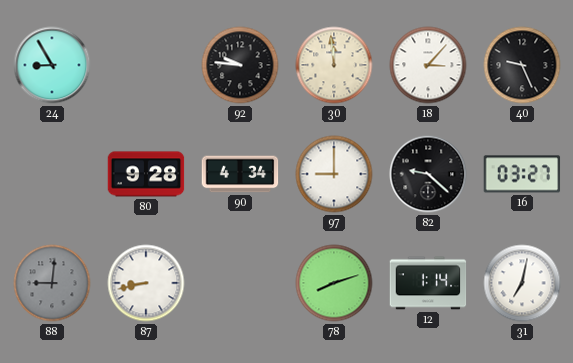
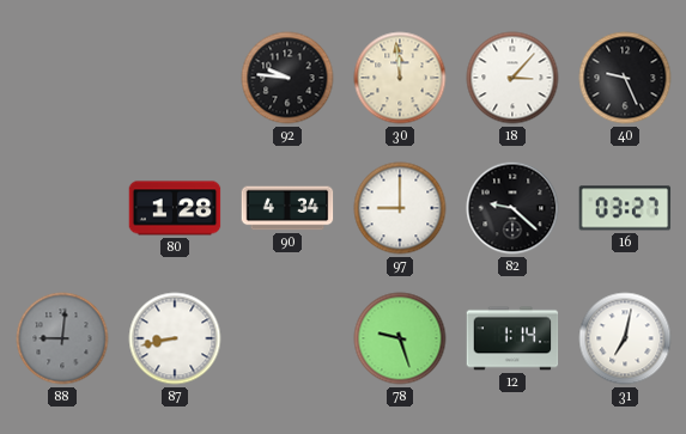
24: 8:55 -> none (52, 65)
80: 9:28 -> 1:28 (175, 208)
78: 8:12 -> 9:27 (400, 338)
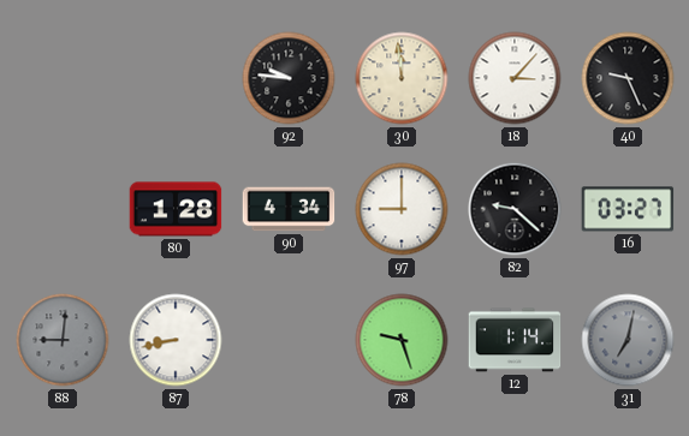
31 dial: white -> grey (628, 340)
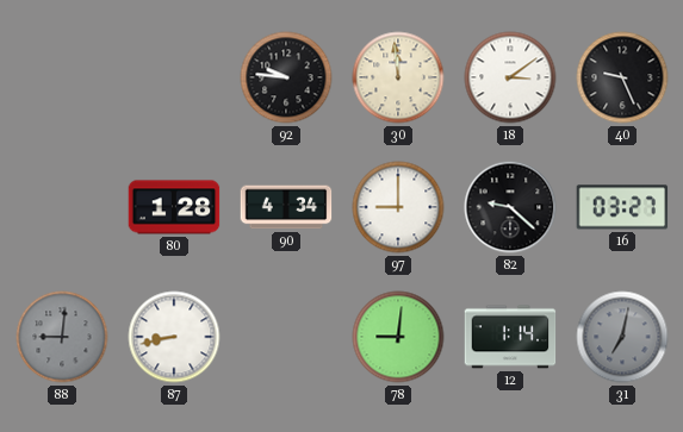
18: 3:07 -> 3:09 (510, 77)
78: 9:27 -> 9:01 (398, 337)
